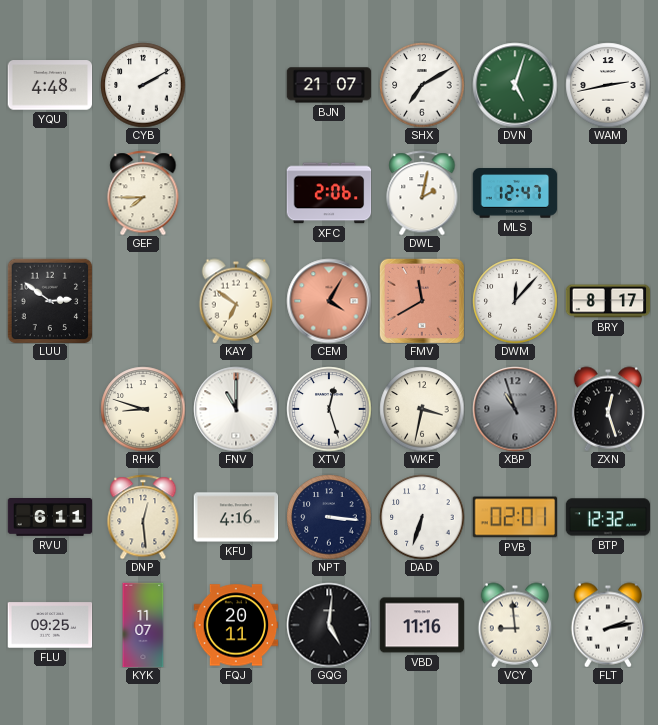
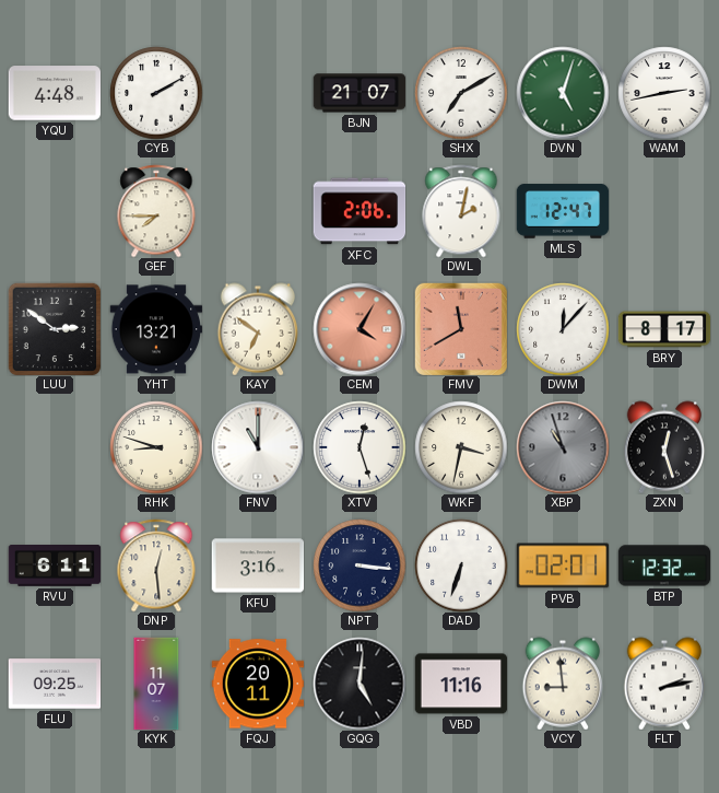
YHT: none -> 13:21 (156, 329)
KFU: 4:16 -> 3:16 (258, 565)
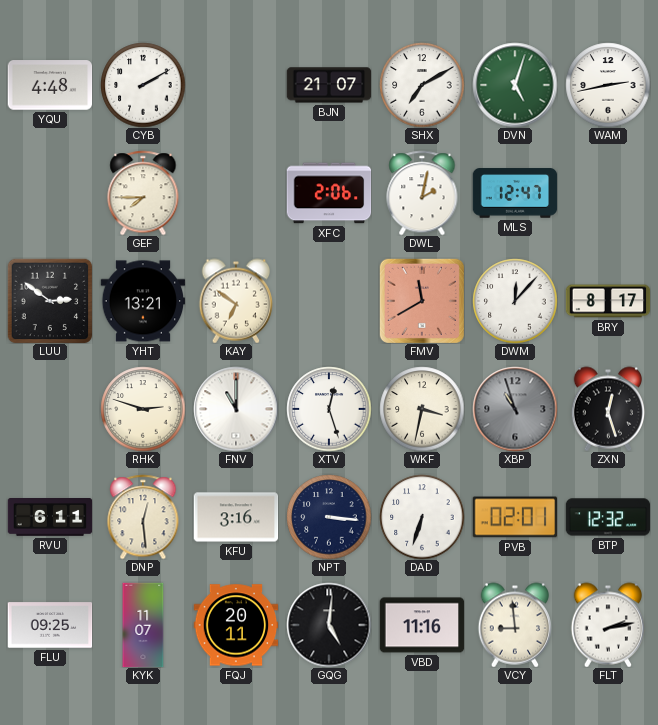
CEM: 4:05 -> none (360, 329)
RHK: 8:48 -> 2:48 (143, 409)
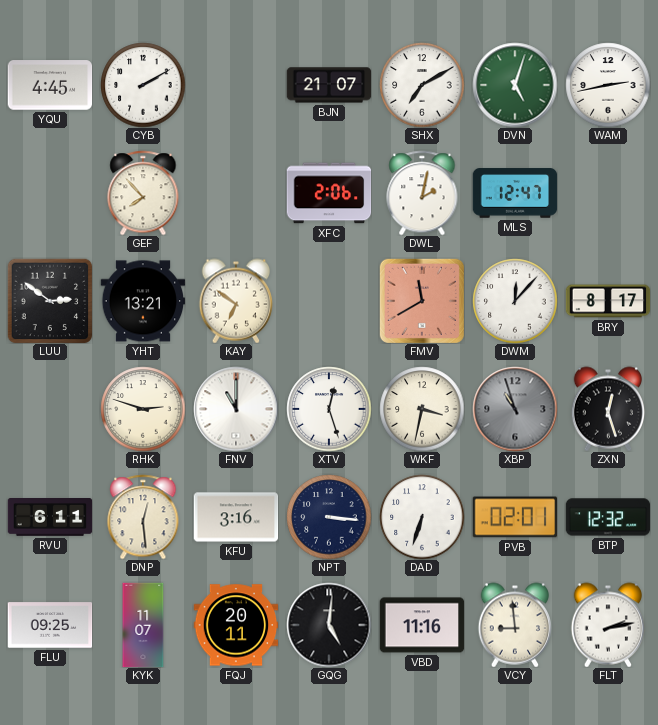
YQU: 4:48 -> 4:45 (50, 85)
GEF: 7:45 -> 7:53 (143, 193)
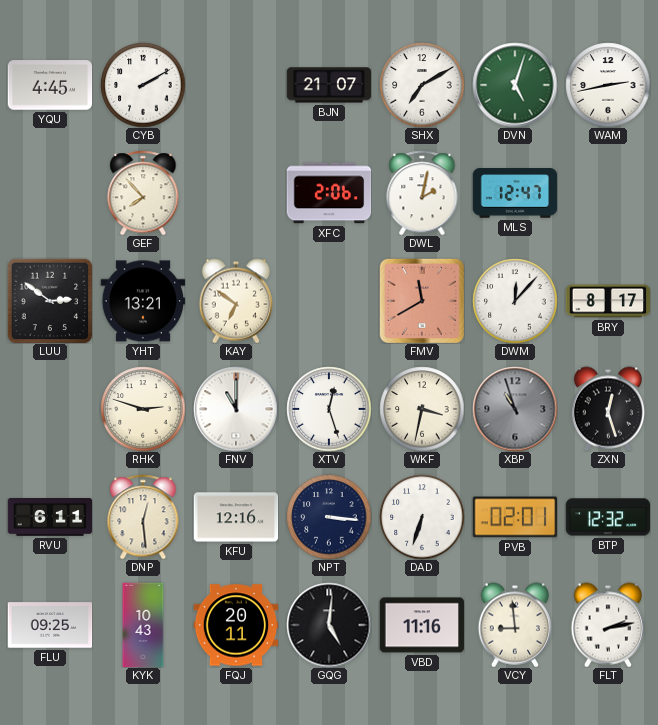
KFU: 3:16 -> 12:16 (236, 517)
KYK: 11:07 -> 10:43 (143, 625)
